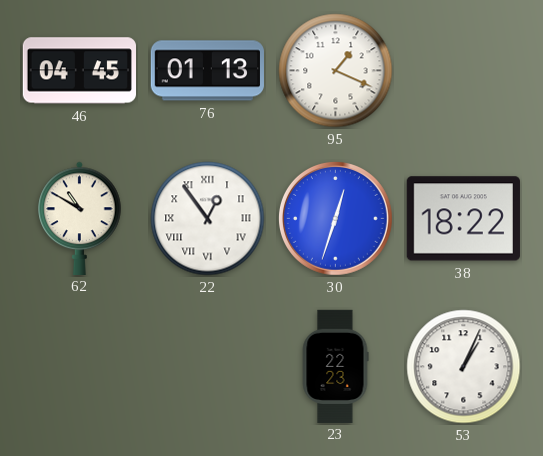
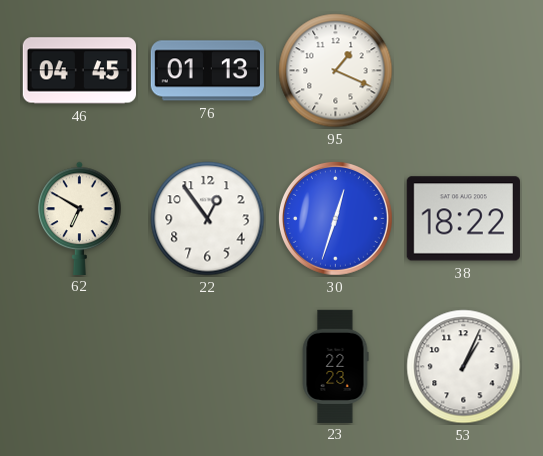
62: 10:50 -> 6:50 (80, 218)
22 numerals: Roman -> Arabic (208, 219)
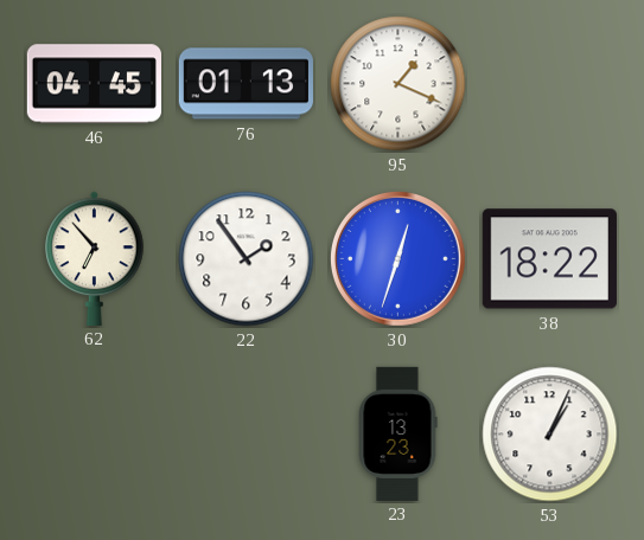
62: 6:50 -> 6:53 (95, 258)
22: 12:54 -> 1:54 (247, 259)
23: 22:23 -> 13:23 (397, 433)
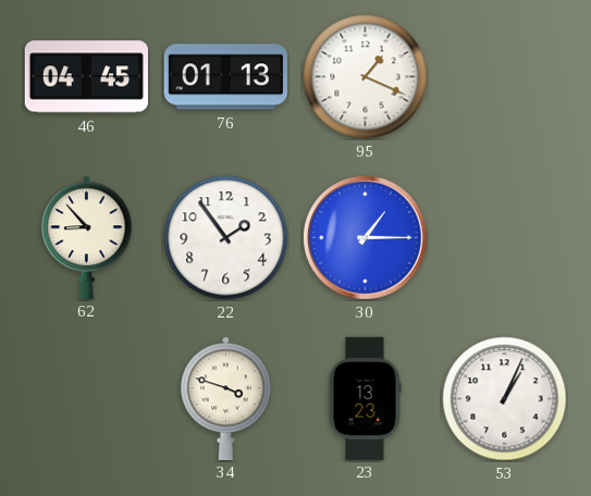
62: 6:53 -> 8:53 (87, 237)
30: 12:33 -> 1:15 (365, 237)
38: 18:22 -> none (549, 259)
34: none -> 3:48 (226, 398)
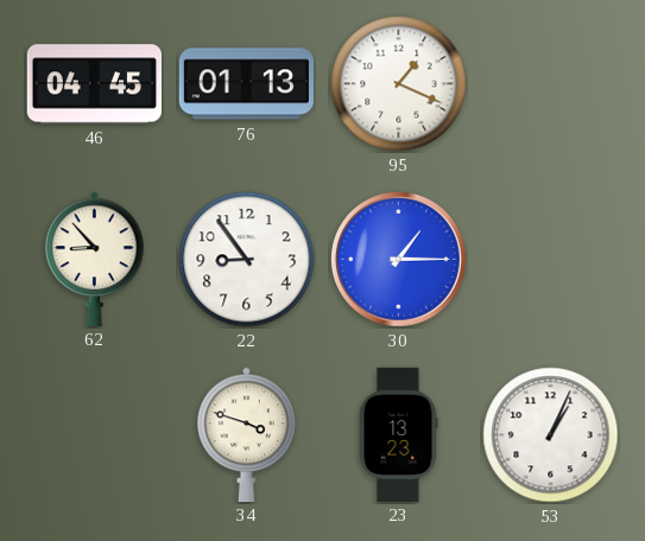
22: 1:54 -> 8:54 (247, 260)
